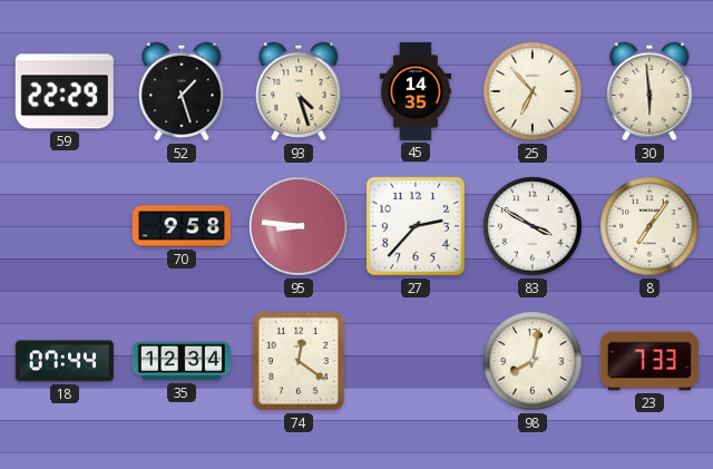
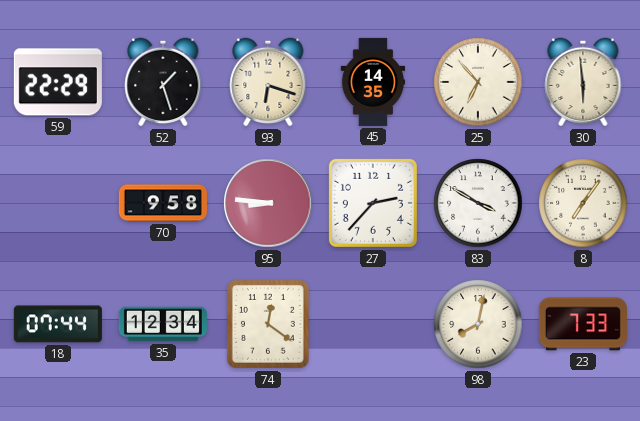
93: 4:27 -> 6:18 (268, 82)
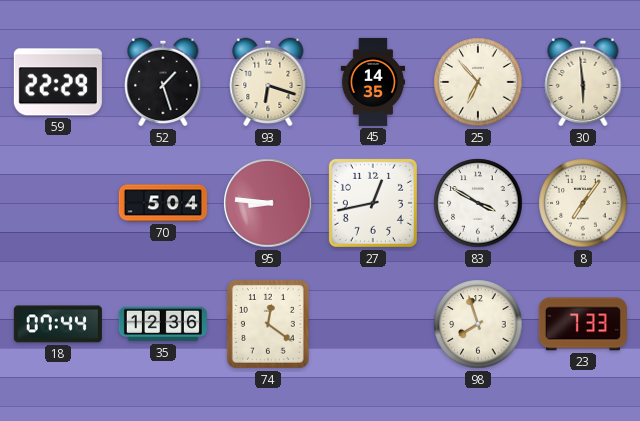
70: 9:58 -> 5:04 (163, 203)
27: 2:37 -> 12:43 (373, 203)
35: 12:34 -> 12:36 (163, 324)
98: 8:02 -> 7:57 (478, 324)
